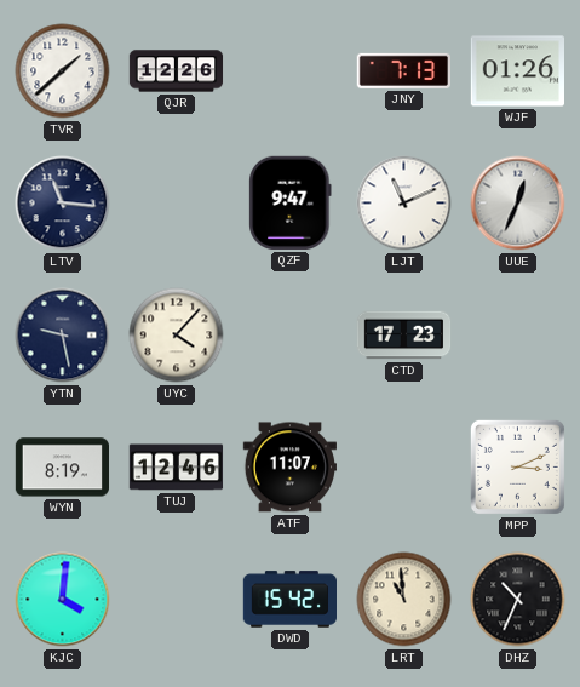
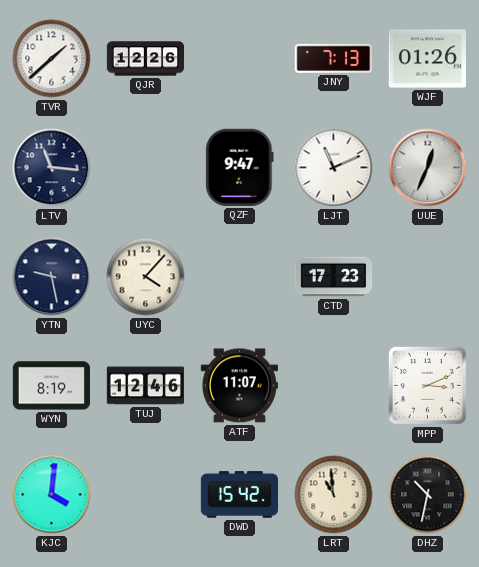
DHZ: 10:34 -> 10:32 (428, 495)
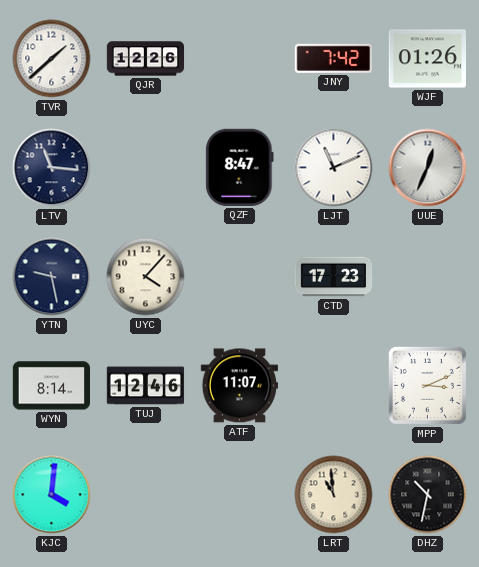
JNY: 7:13 -> 7:42 (333, 58)
QZF: 9:47 -> 8:47 (240, 167)
WYN: 8:19 -> 8:14 (51, 386)
DWD: 15:42 -> none (240, 495)
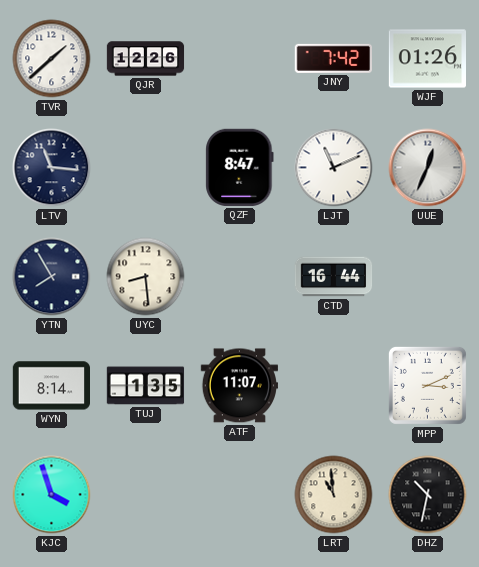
YTN: 9:28 -> 7:55 (52, 277)
UYC: 4:07 -> 8:29 (146, 277)
CTD: 17:23 -> 16:44 (334, 277)
TUJ: 12:46 -> 1:35 (146, 386)
KJC: 4:01 -> 3:57 (52, 495)
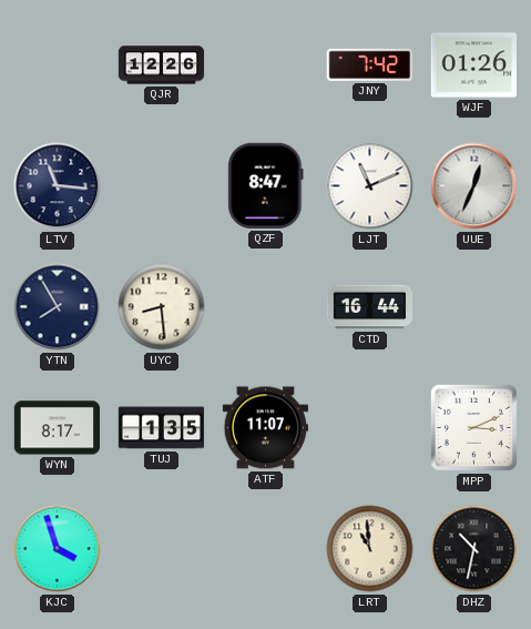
TVR: 1:38 -> none (52, 59)
WYN: 8:14 -> 8:17 (57, 428)
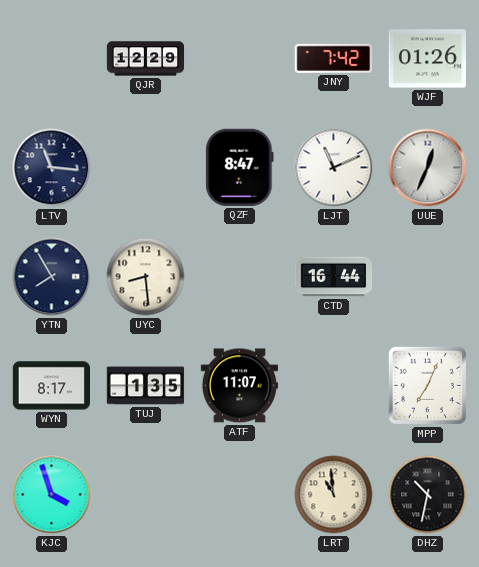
QJR: 12:26 -> 12:29 (146, 59)
MPP: 3:11 -> 7:04 (427, 385)
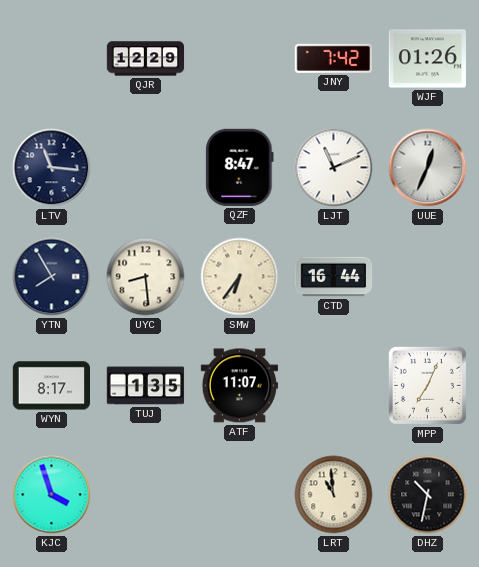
SMW: none -> 6:36 (240, 277)
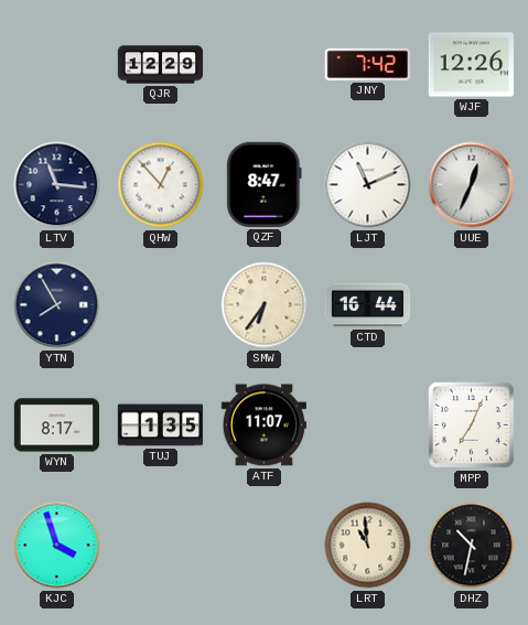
WJF: 01:26 -> 12:26 (471, 65)
QHW: none -> 12:53 (161, 185)
UYC: 8:29 -> none (146, 277)
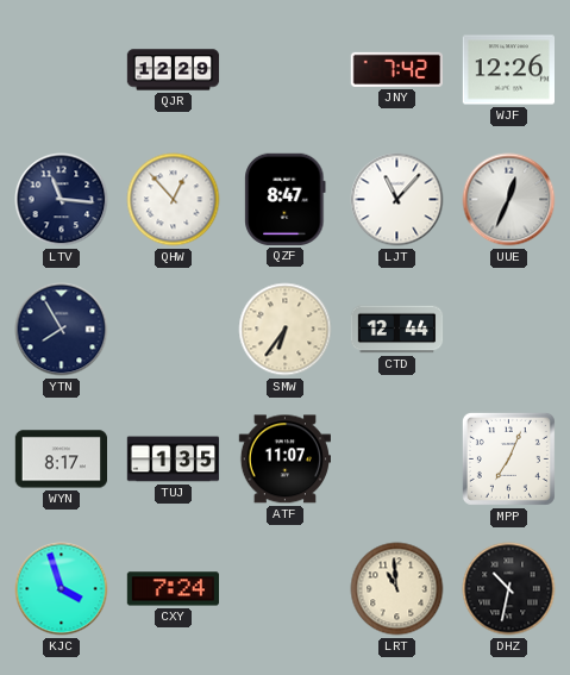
LJT: 11:11 -> 11:07 (397, 200)
CTD: 16:44 -> 12:44 (397, 330)
CXY: none -> 7:24 (173, 589)
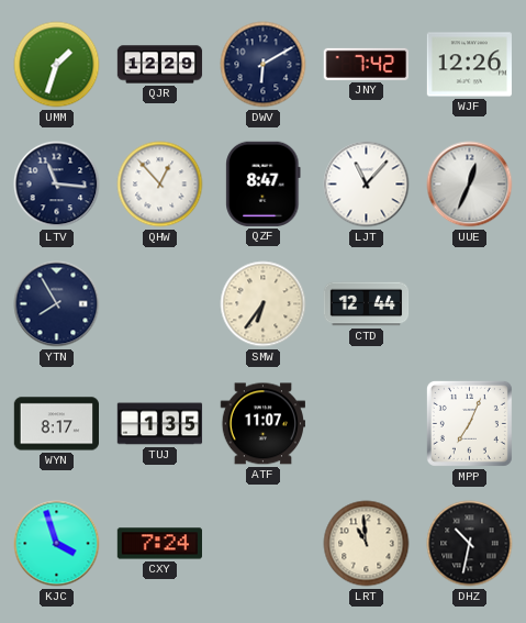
UMM: none -> 1:33 (57, 65)
DWV: none -> 6:10 (264, 65)
